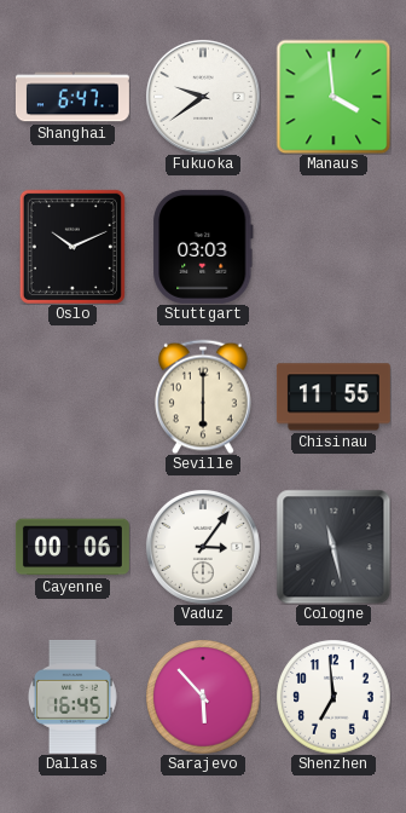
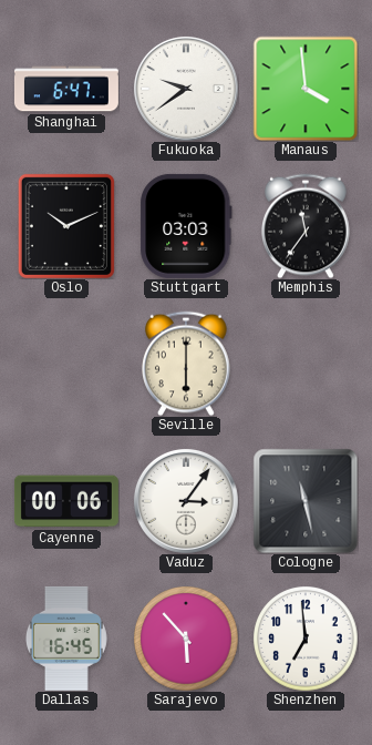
Memphis: none -> 11:36 (306, 226)
Chisinau: 11:55 -> none (333, 397)
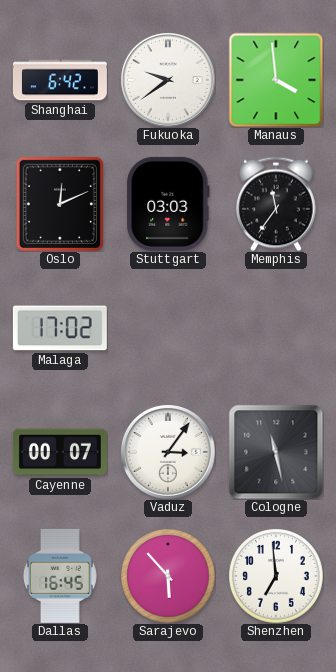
Shanghai: 6:47 -> 6:42 (60, 80)
Oslo: 10:11 -> 12:11 (60, 204)
Malaga: none -> 17:02 (60, 328)
Seville: 6:00 -> none (186, 364)
Cayenne: 00:06 -> 00:07 (60, 452)
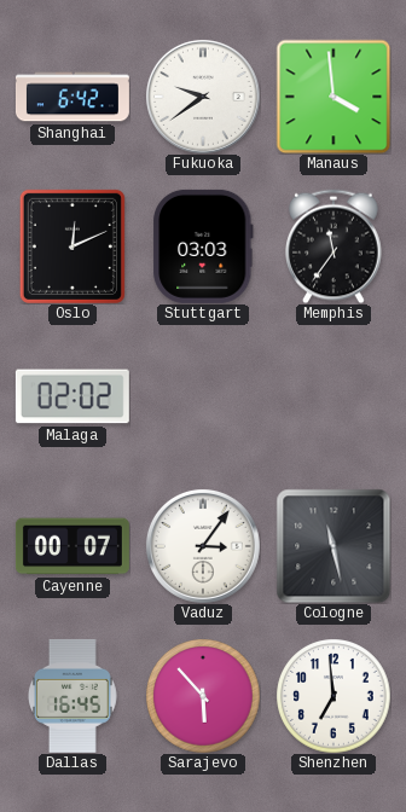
Malaga: 17:02 -> 02:02 (72, 396)
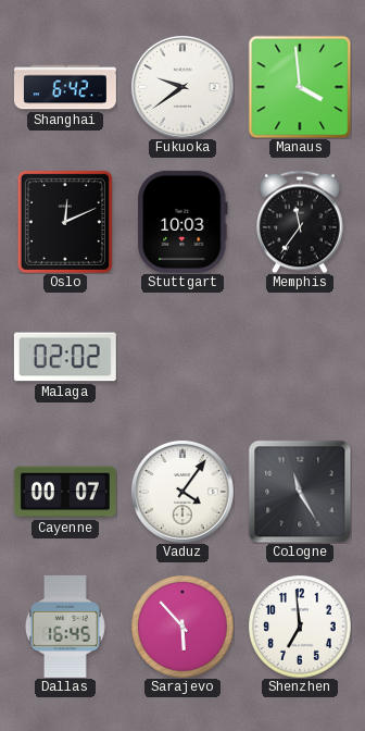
Stuttgart: 03:03 -> 10:03 (182, 222)
Vaduz: 3:06 -> 4:06 (182, 492)
Cologne: 11:28 -> 11:25 (300, 492)
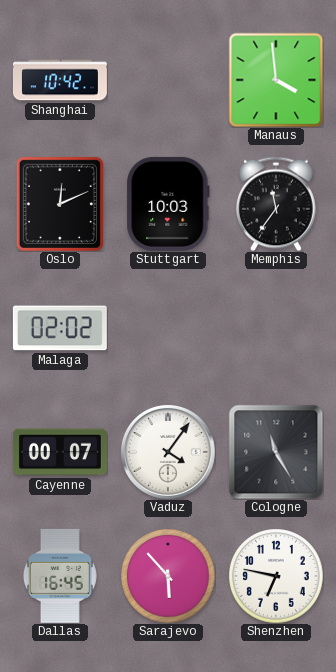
Shanghai: 6:42 -> 10:42 (60, 80)
Fukuoka: 9:39 -> none (182, 87)
Shenzhen: 6:59 -> 6:47 (276, 576)
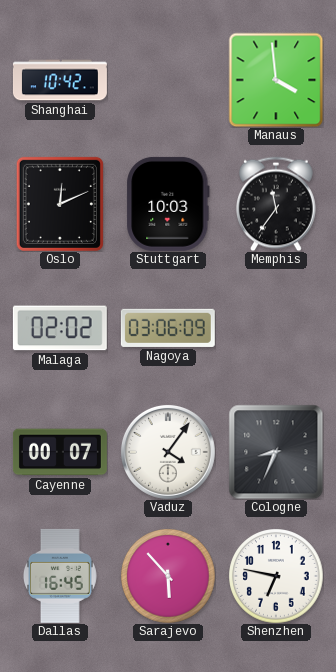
Nagoya: none -> 03:06 (168, 328)
Cologne: 11:25 -> 8:34 (276, 452)
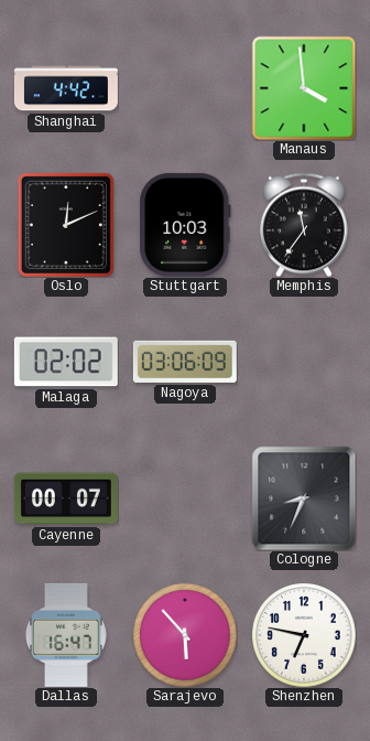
Shanghai: 10:42 -> 4:42 (66, 88)
Vaduz: 4:06 -> none (168, 452)
Dallas: 16:45 -> 16:47 (66, 635)
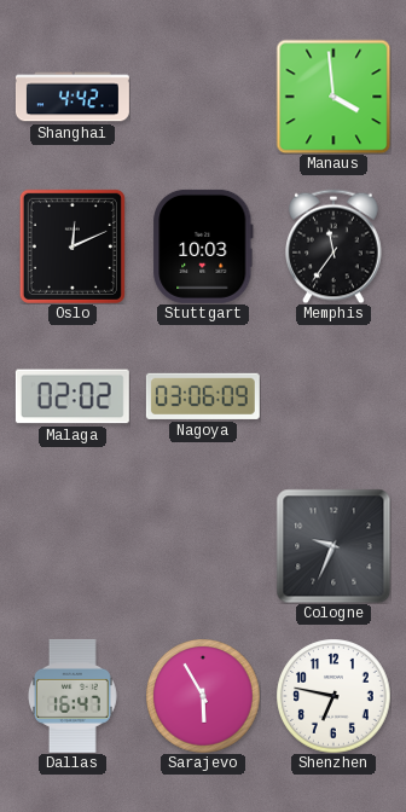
Cayenne: 00:07 -> none (66, 498)
Cologne: 8:34 -> 9:34 (333, 546)
Sarajevo: 5:53 -> 5:55 (203, 696)
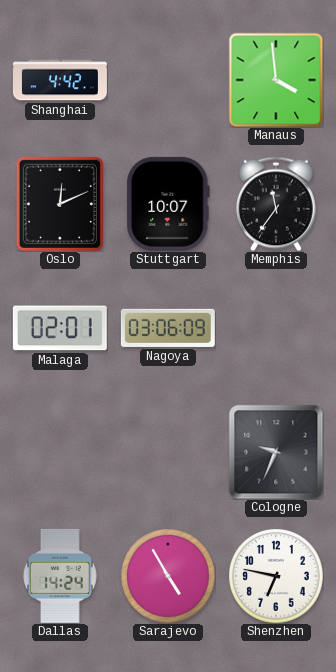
Stuttgart: 10:03 -> 10:07 (168, 204)
Malaga: 02:02 -> 02:01 (60, 328)
Dallas: 16:47 -> 14:24 (60, 576)
Sarajevo: 5:55 -> 4:55 (168, 576)
